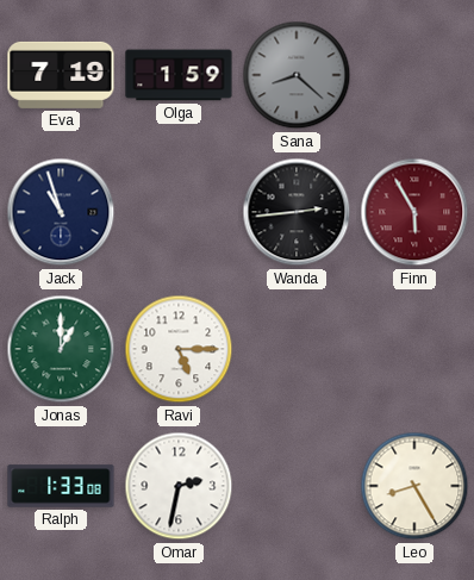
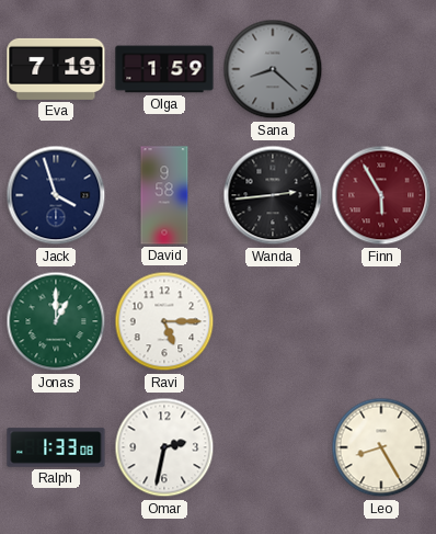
Jack: 10:57 -> 3:57 (56, 195)
David: none -> 9:58 (164, 195)
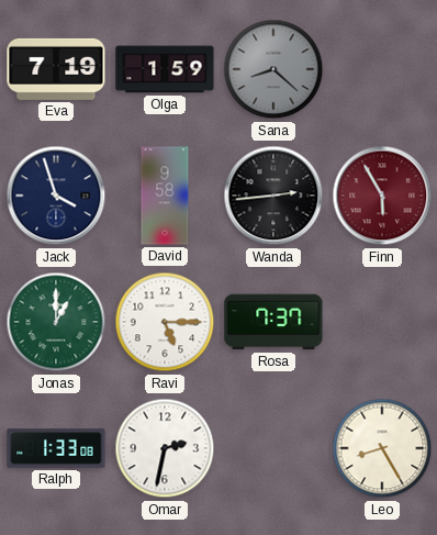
Rosa: none -> 7:37 (273, 322)
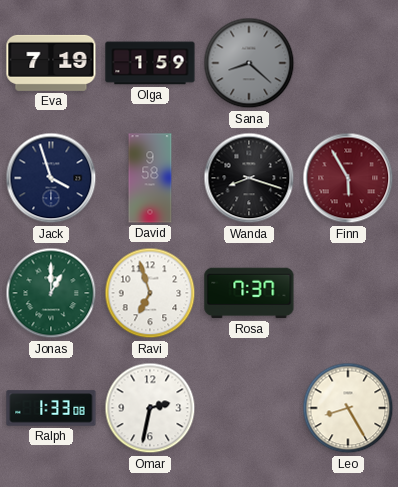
Wanda: 2:44 -> 8:18 (249, 178)
Ravi: 5:15 -> 6:57 (150, 293)
